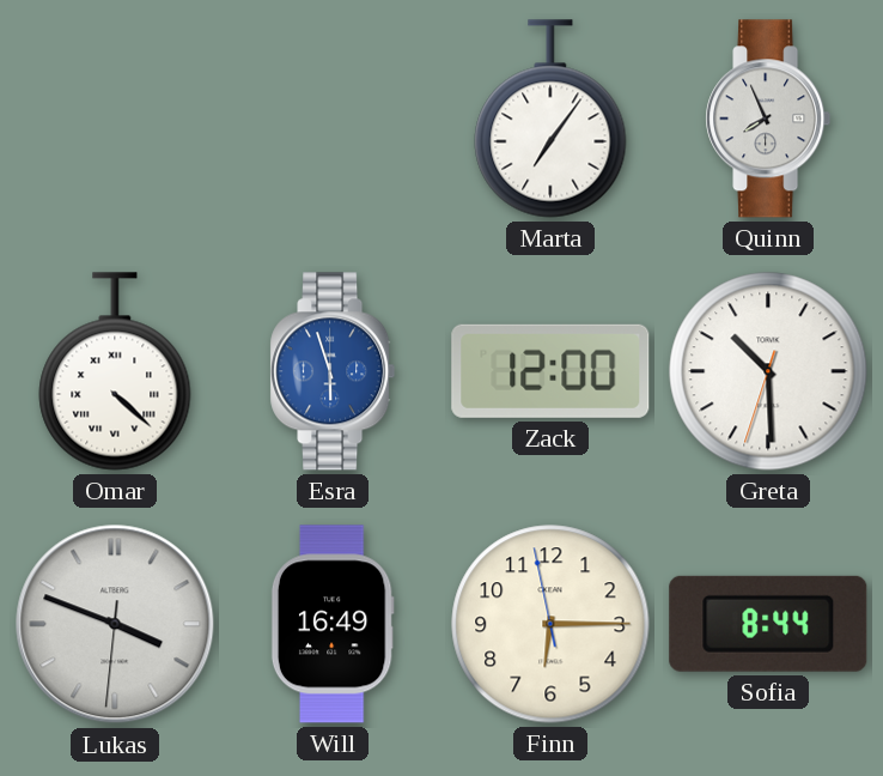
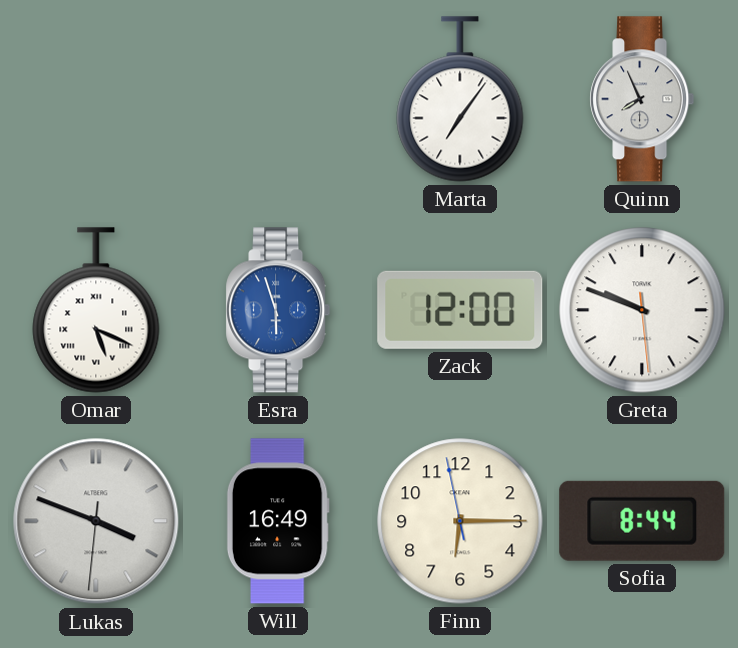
Omar: 4:22 -> 5:19 (96, 310)
Greta: 10:29 -> 9:48 (642, 310)
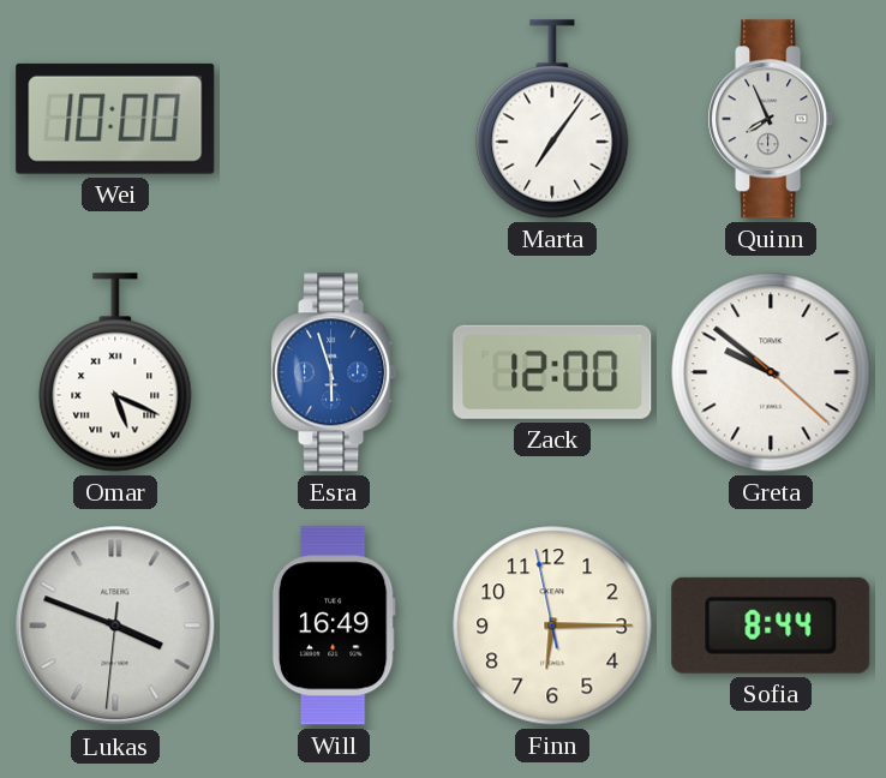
Wei: none -> 10:00 (115, 119)
Greta: 9:48 -> 9:51 (771, 372)
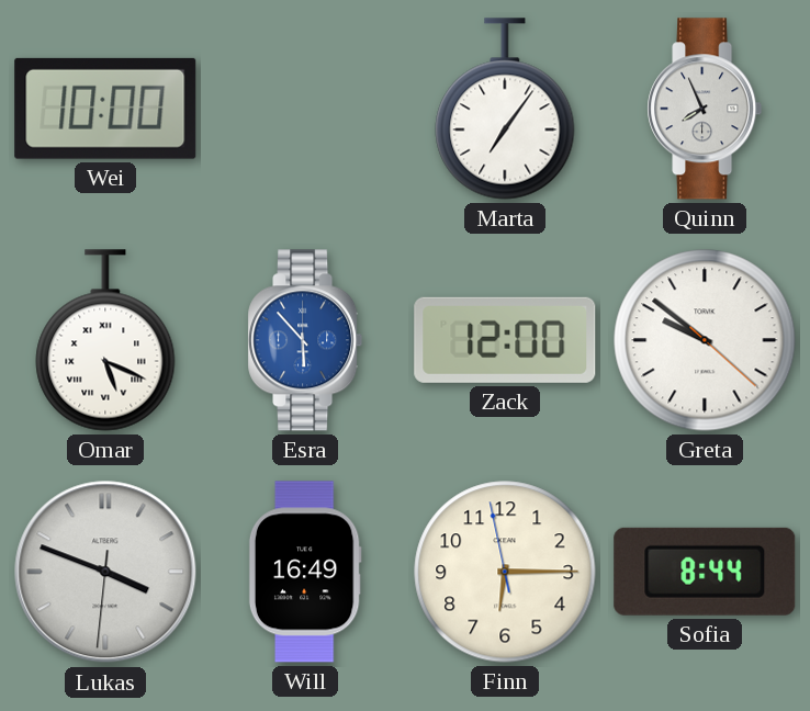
Esra: 5:57 -> 5:53 (305, 340)
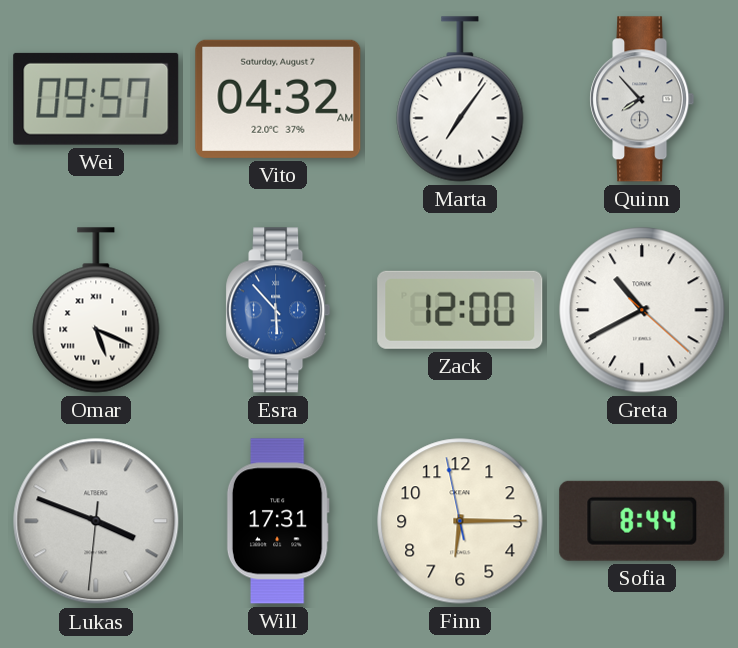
Wei: 10:00 -> 09:57 (96, 99)
Vito: none -> 04:32 (278, 99)
Quinn: 7:56 -> 7:53 (642, 99)
Greta: 9:51 -> 10:40 (642, 310)
Will: 16:49 -> 17:31 (278, 521)
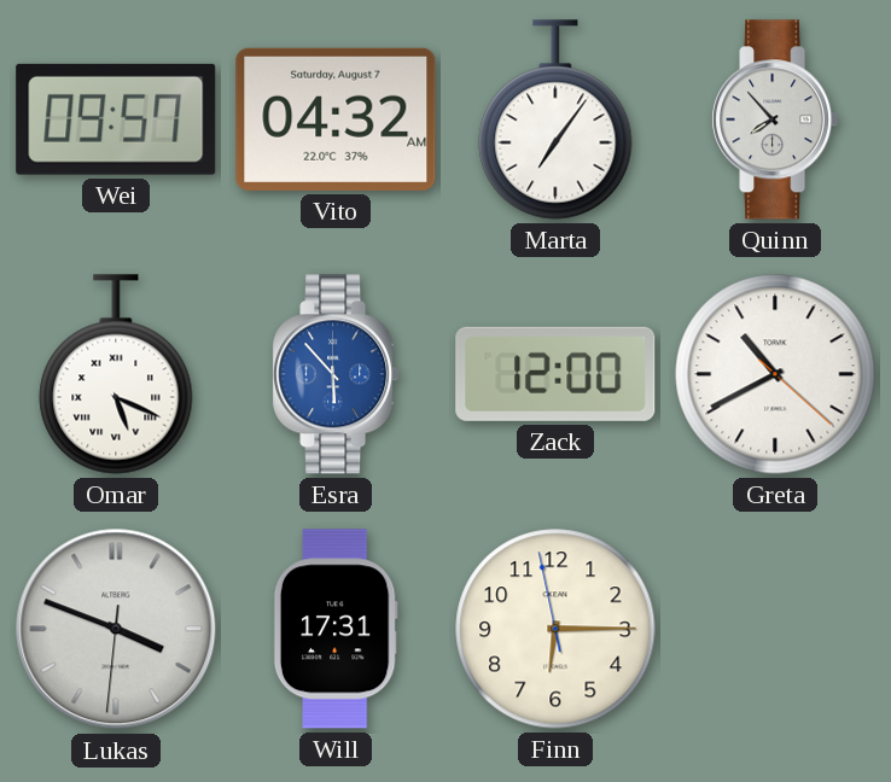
Sofia: 8:44 -> none (642, 521)
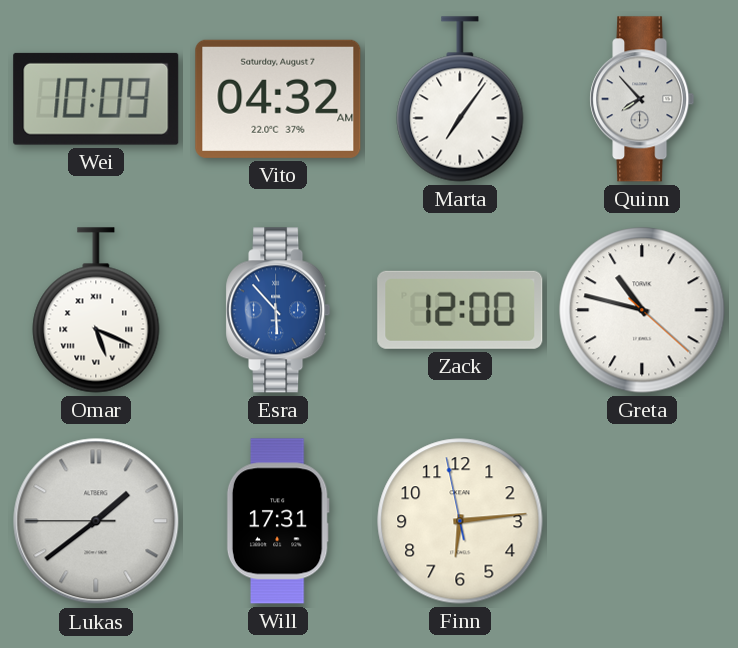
Wei: 09:57 -> 10:09 (96, 99)
Greta: 10:40 -> 10:47 (642, 310)
Lukas: 3:48 -> 1:38 (96, 521)
Finn: 6:14 -> 6:13 (460, 521)
